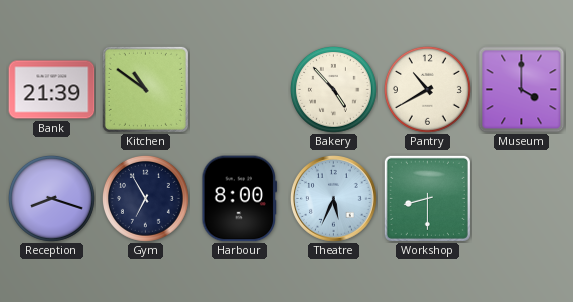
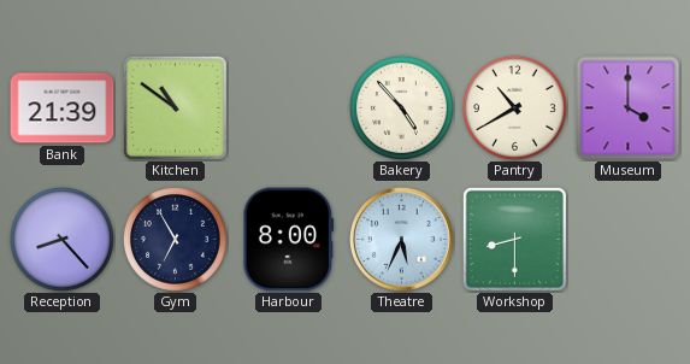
Reception: 8:18 -> 8:23 (61, 239)
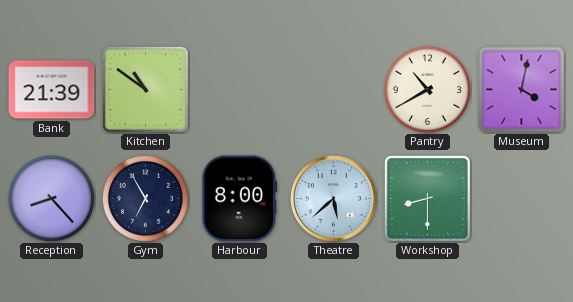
Bakery: 4:53 -> none (401, 107)
Museum: 4:00 -> 4:02 (522, 90)
Theatre: 5:34 -> 5:38 (334, 199)
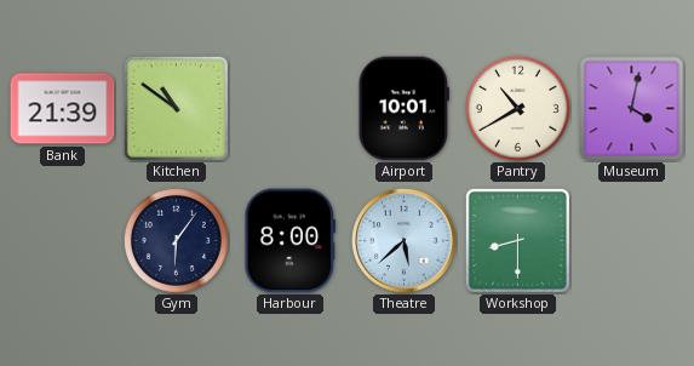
Airport: none -> 10:01 (403, 109)
Reception: 8:23 -> none (51, 198)
Gym: 6:55 -> 6:06 (176, 240)
